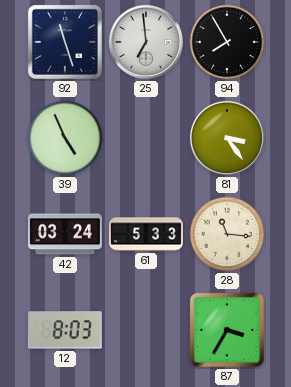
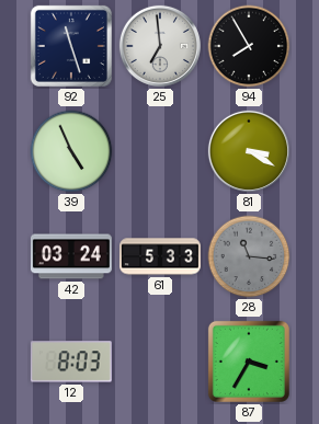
81: 3:24 -> 3:20 (249, 151)
28 dial: cream -> grey (249, 256)
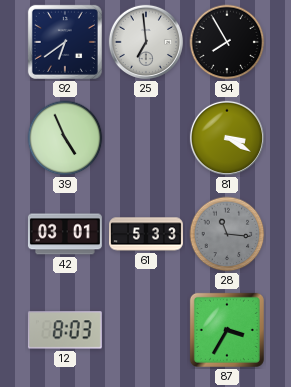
92: 11:27 -> 6:39 (65, 42)
42: 03:24 -> 03:01 (65, 234)
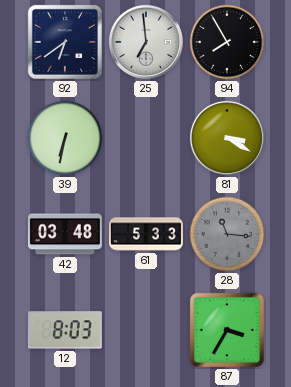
39: 4:56 -> 6:32 (65, 138)
42: 03:01 -> 03:48 (65, 234)
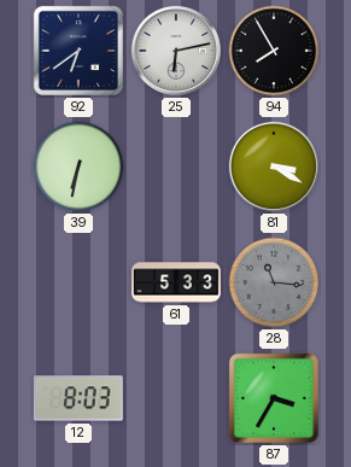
25: 6:59 -> 6:13 (176, 51)
42: 03:48 -> none (65, 234)
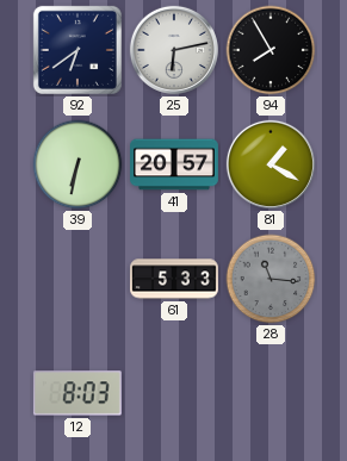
41: none -> 20:57 (175, 164)
81: 3:20 -> 1:20 (271, 164)
87: 3:35 -> none (274, 398)
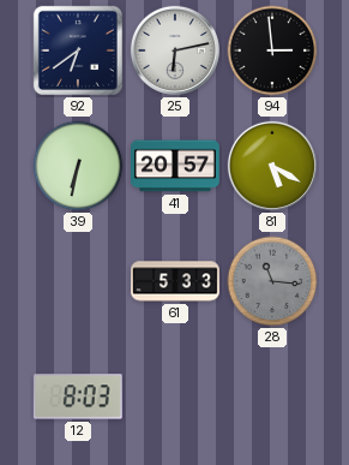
94: 7:55 -> 2:59 (272, 50)
81: 1:20 -> 5:20 (272, 166)
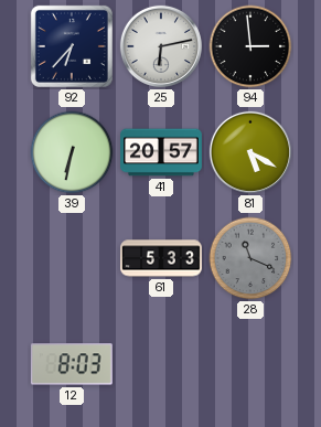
92: 6:39 -> 6:37 (72, 46)
28: 11:16 -> 11:19 (250, 258)
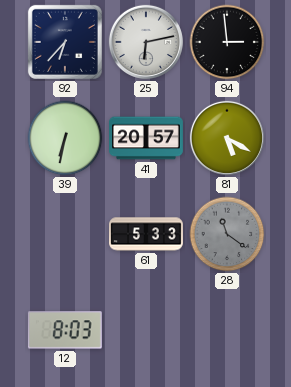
28: 11:19 -> 11:21 (227, 234)
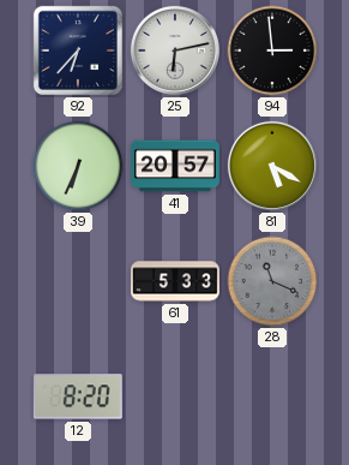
39: 6:32 -> 6:34 (78, 166)
28: 11:21 -> 11:19 (272, 281)
12: 8:03 -> 8:20 (78, 397)
